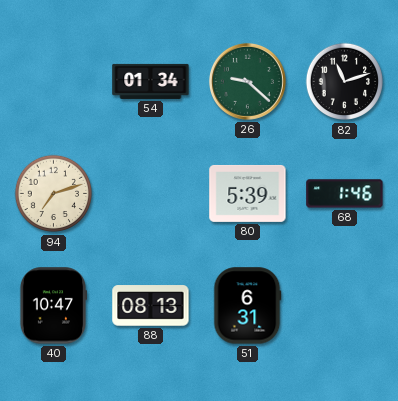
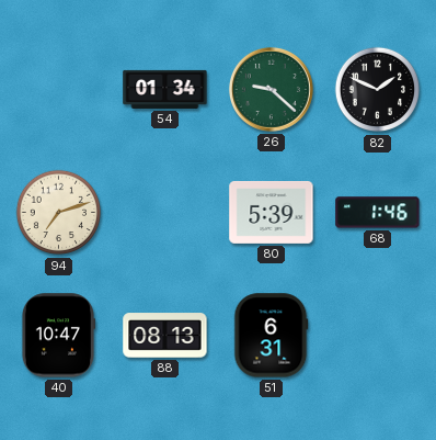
82: 11:12 -> 1:49 (378, 90)
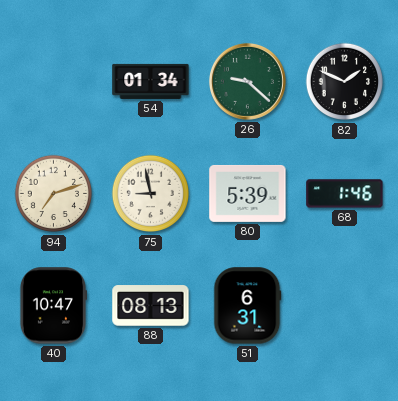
75: none -> 8:58 (151, 194)
